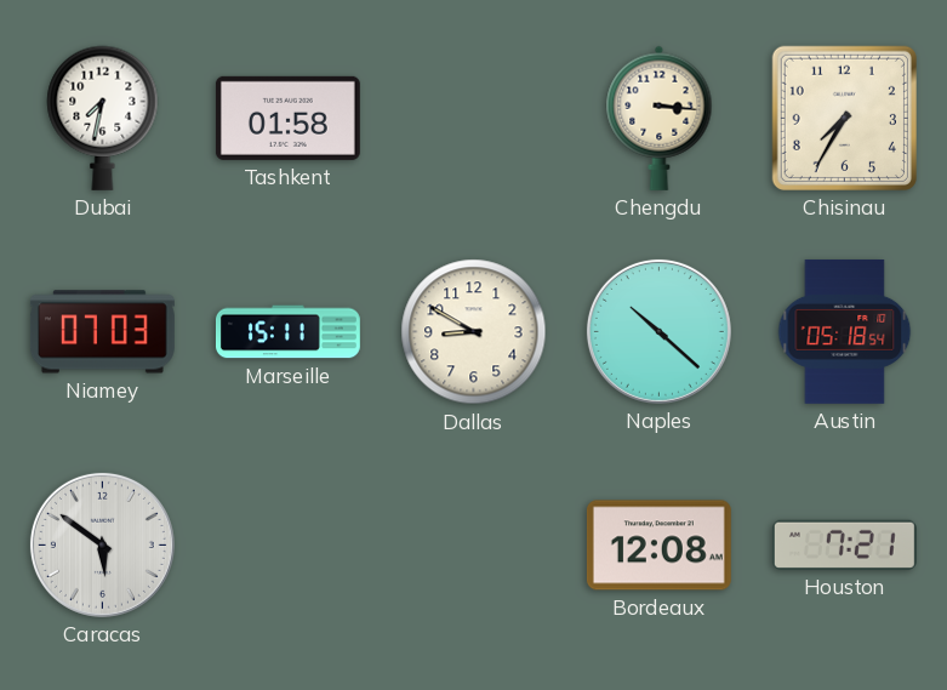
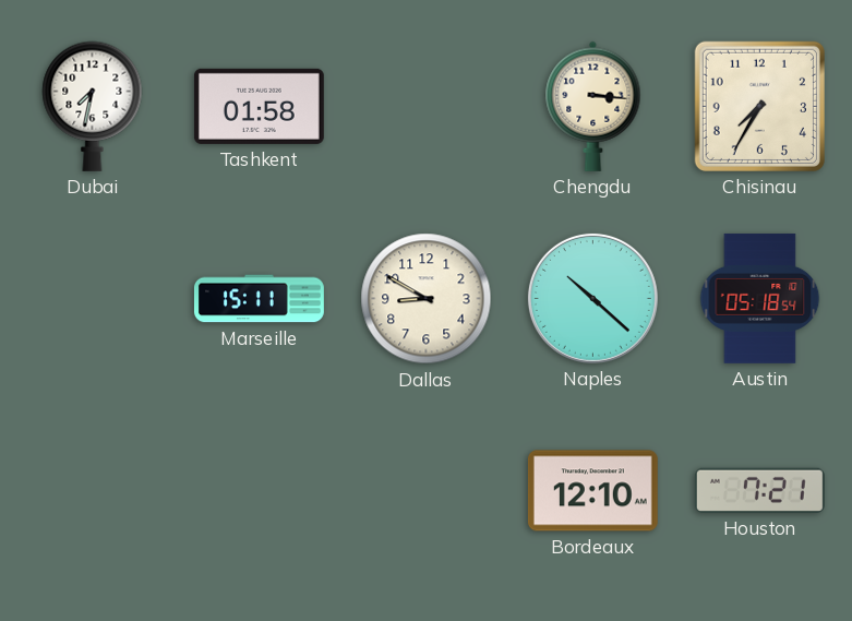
Niamey: 07:03 -> none (102, 332)
Caracas: 5:51 -> none (102, 544)
Bordeaux: 12:08 -> 12:10 (592, 491)
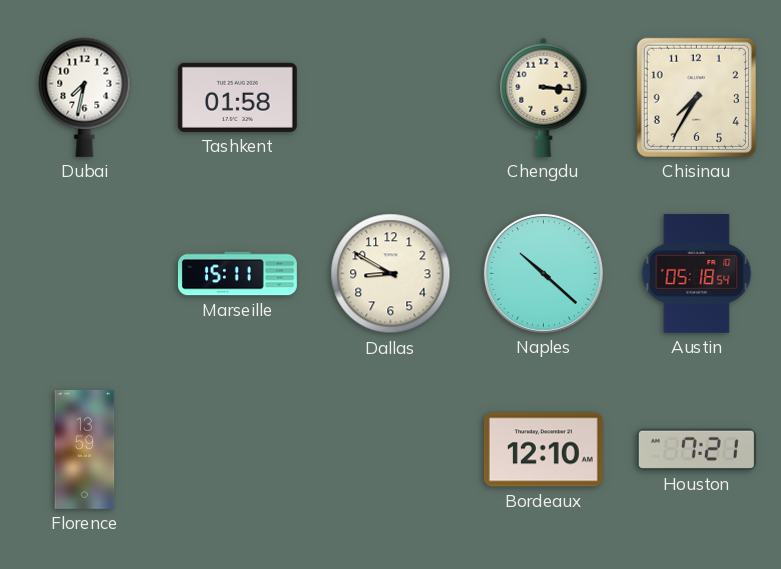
Florence: none -> 13:59 (85, 449)
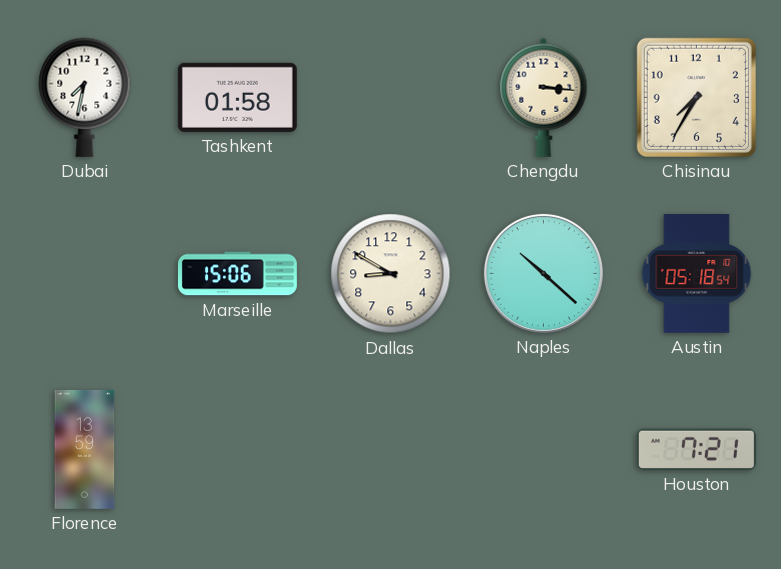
Marseille: 15:11 -> 15:06 (238, 274)
Bordeaux: 12:10 -> none (543, 450)
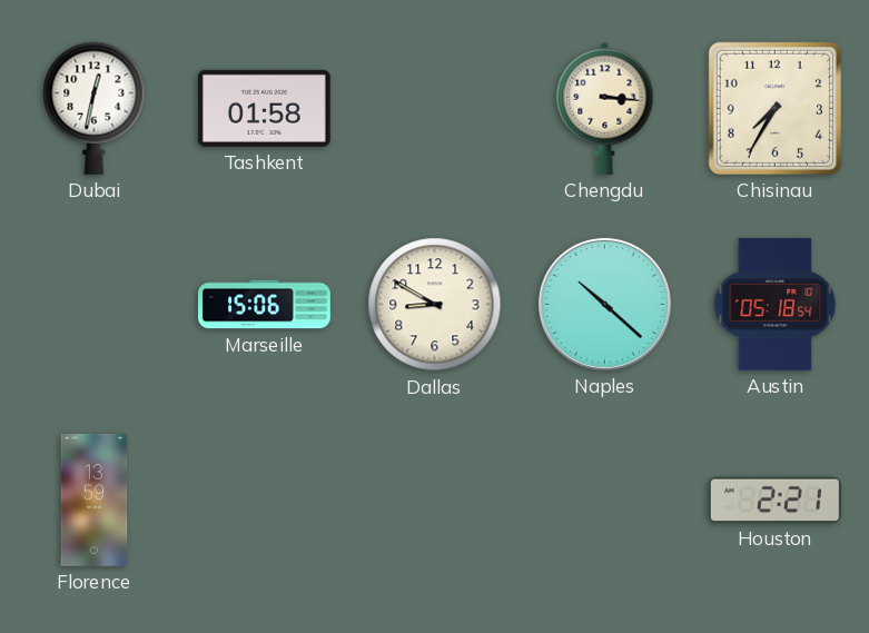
Dubai: 7:32 -> 12:32 (95, 108)
Houston: 7:21 -> 2:21 (774, 500)
